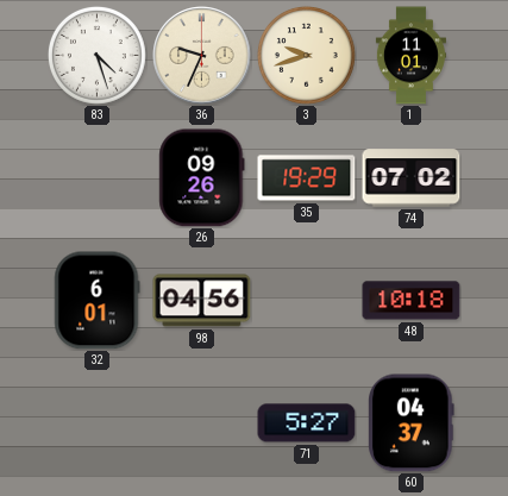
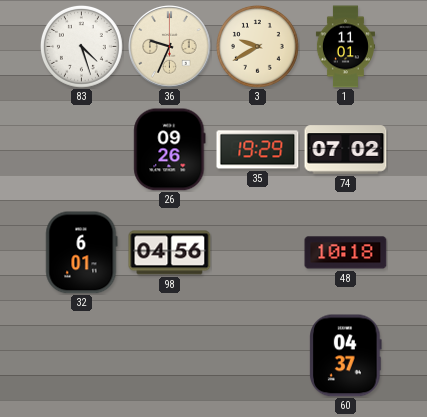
3: 9:42 -> 9:40 (257, 46)
71: 5:27 -> none (307, 423)
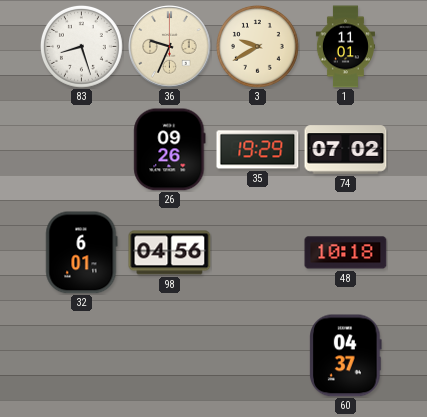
83: 4:27 -> 8:27 (81, 46)
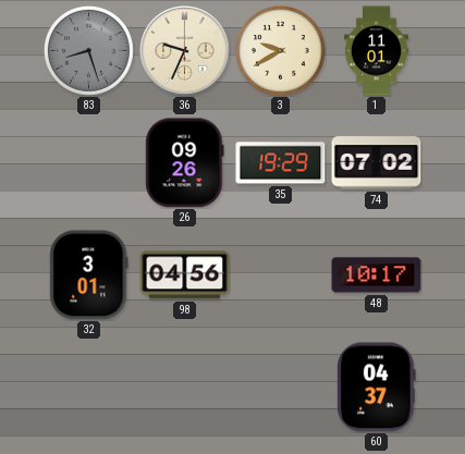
83 dial: white -> grey (88, 50)
32: 6:01 -> 3:01 (89, 275)
48: 10:18 -> 10:17 (377, 275)
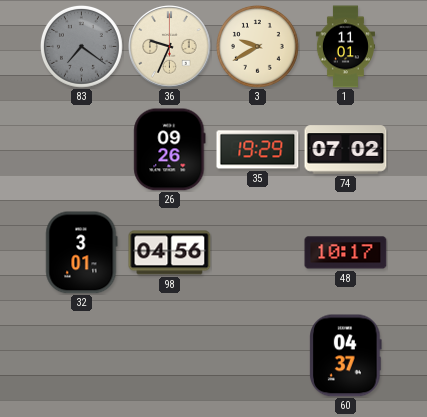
83: 8:27 -> 7:21 (81, 46)
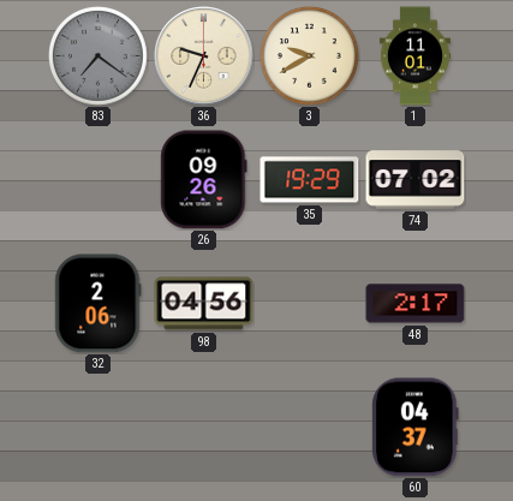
32: 3:01 -> 2:06 (99, 304)
48: 10:17 -> 2:17 (416, 304)
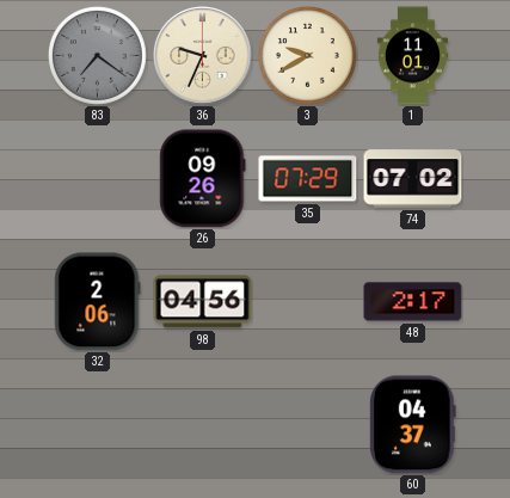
35: 19:29 -> 07:29 (308, 179)
